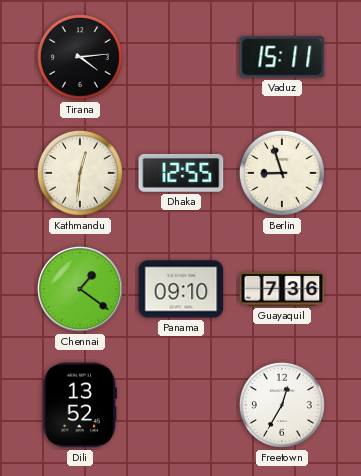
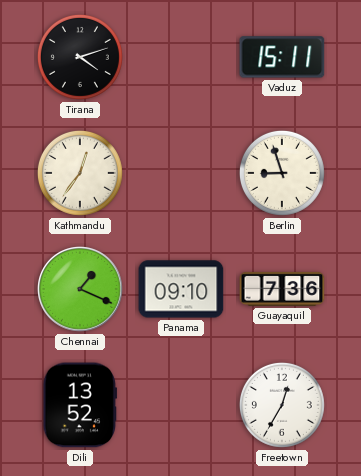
Tirana: 4:14 -> 4:12 (80, 57)
Kathmandu: 12:31 -> 12:36 (80, 173)
Dhaka: 12:55 -> none (181, 173)
Chennai: 1:21 -> 1:19 (81, 290)
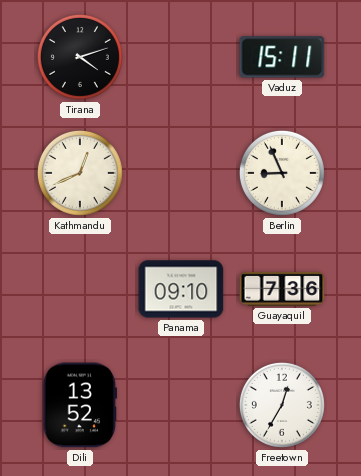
Kathmandu: 12:36 -> 12:41 (80, 173)
Berlin: 8:57 -> 8:56 (282, 173)
Chennai: 1:19 -> none (81, 290)
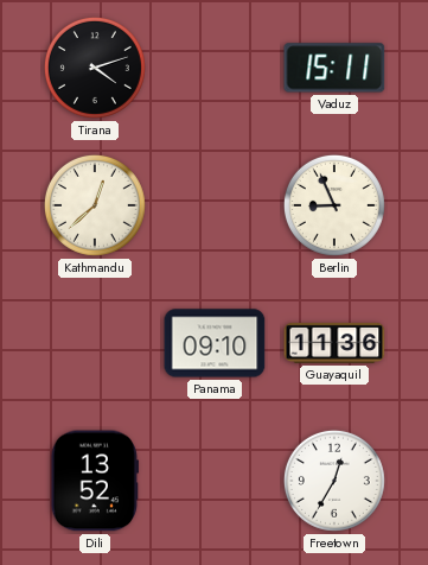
Kathmandu: 12:41 -> 12:38 (95, 205)
Guayaquil: 7:36 -> 11:36 (334, 343)
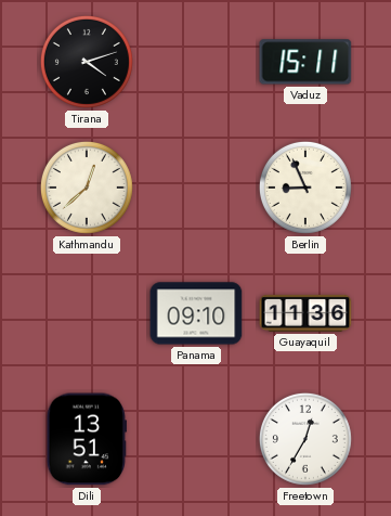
Dili: 13:52 -> 13:51 (86, 439)
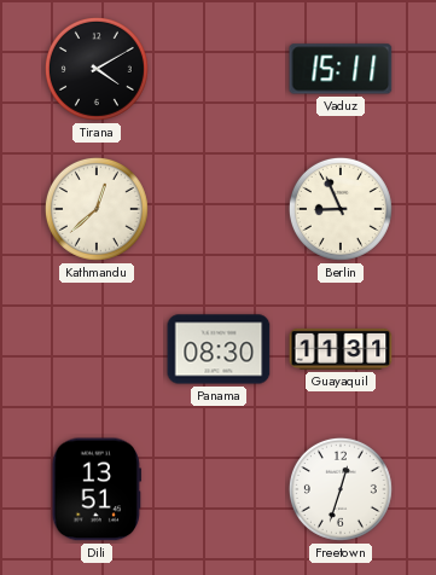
Tirana: 4:12 -> 4:10 (97, 69)
Panama: 09:10 -> 08:30 (219, 349)
Guayaquil: 11:36 -> 11:31 (341, 349)
Freetown: 12:35 -> 12:33 (341, 489)
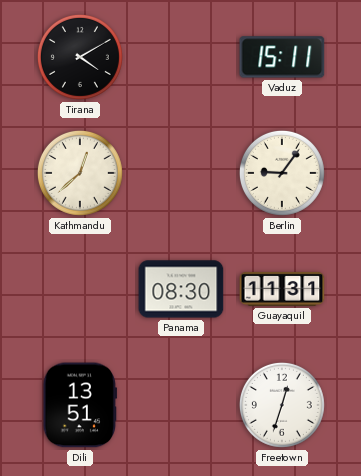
Berlin: 8:56 -> 9:06 (282, 173)
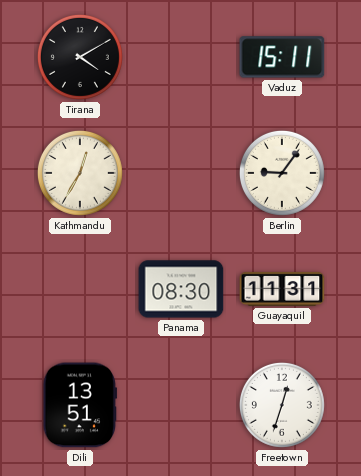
Kathmandu: 12:38 -> 12:35 (80, 173)
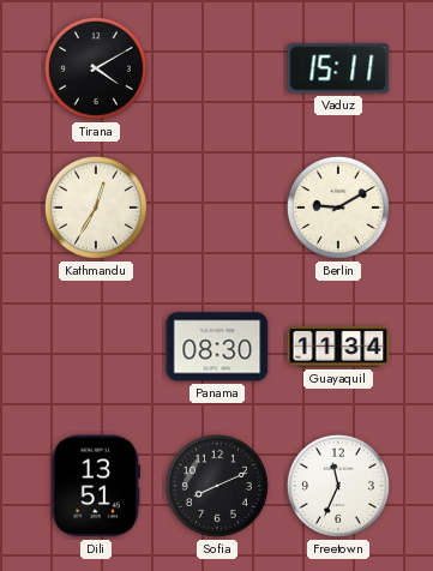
Berlin: 9:06 -> 9:10 (338, 208)
Guayaquil: 11:31 -> 11:34 (338, 347)
Sofia: none -> 8:11 (217, 486)
Freetown: 12:33 -> 11:34 (338, 486)
